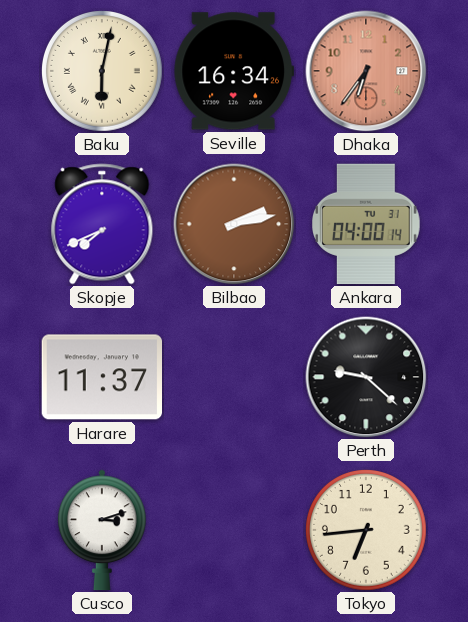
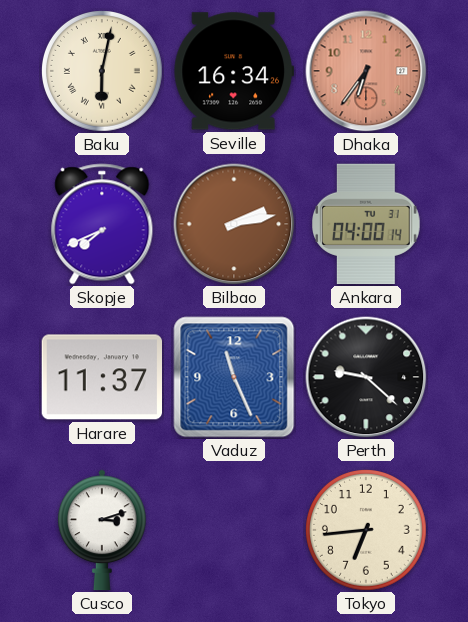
Vaduz: none -> 11:26 (234, 377)
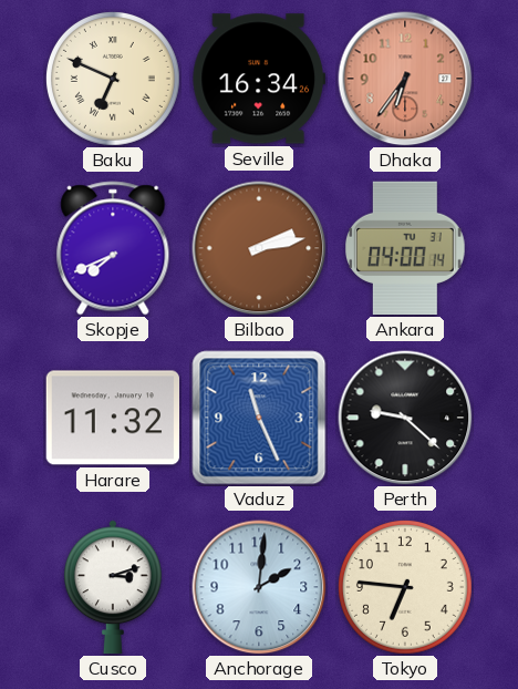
Baku: 6:02 -> 6:49 (113, 79)
Harare: 11:37 -> 11:32 (112, 418)
Anchorage: none -> 2:01 (259, 587)
Tokyo: 6:44 -> 6:46 (405, 587)
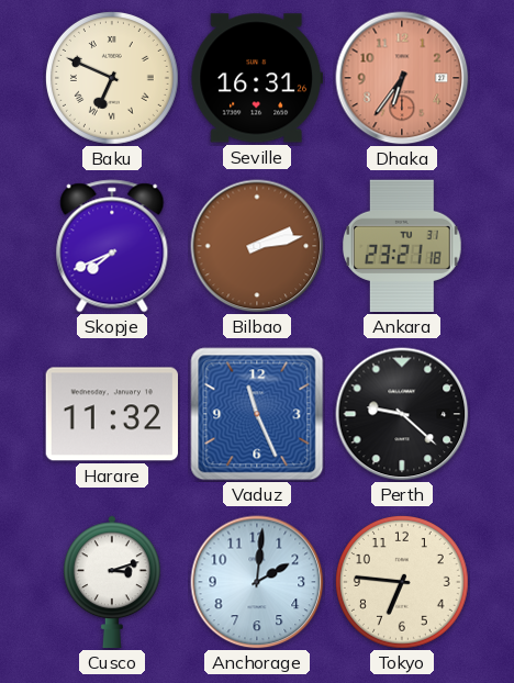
Seville: 16:34 -> 16:31 (256, 78)
Ankara: 04:00 -> 23:21 (403, 246)
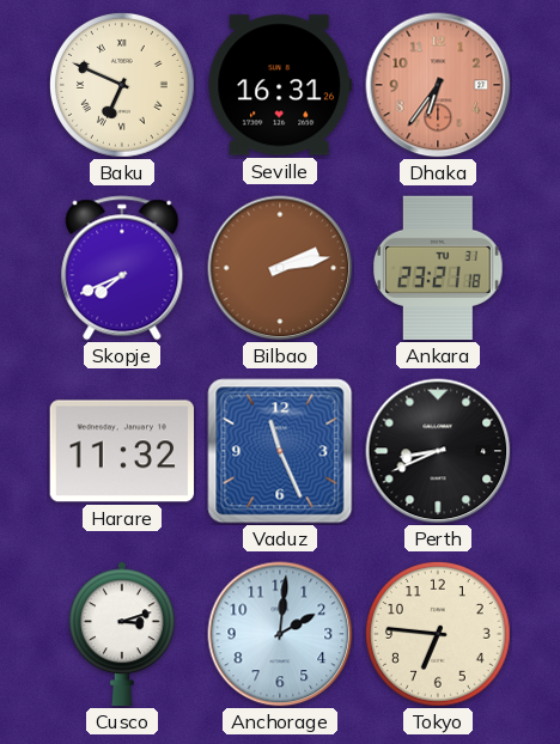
Perth: 9:22 -> 8:41 (438, 451)
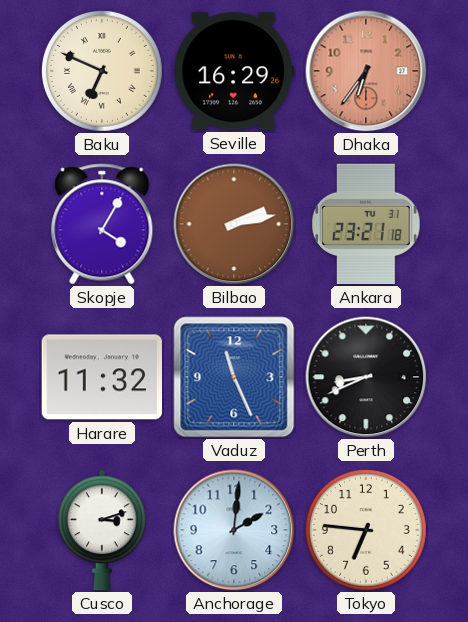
Seville: 16:31 -> 16:29 (233, 71)
Skopje: 7:41 -> 4:05 (102, 224)
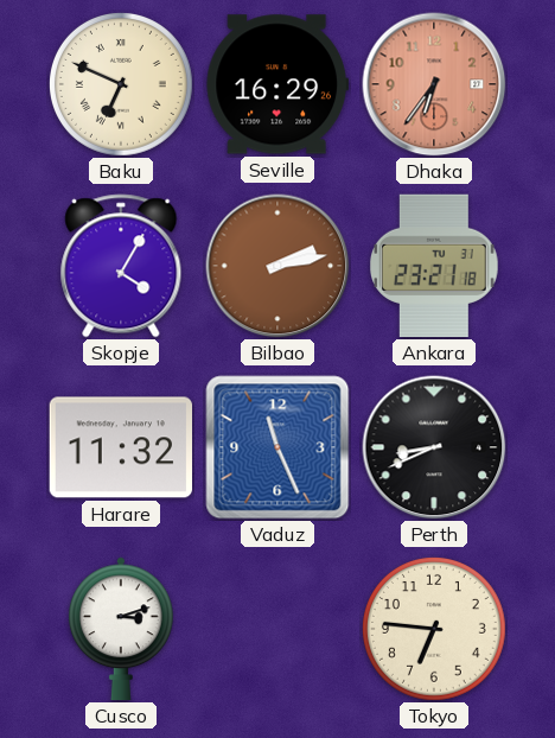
Anchorage: 2:01 -> none (234, 530)
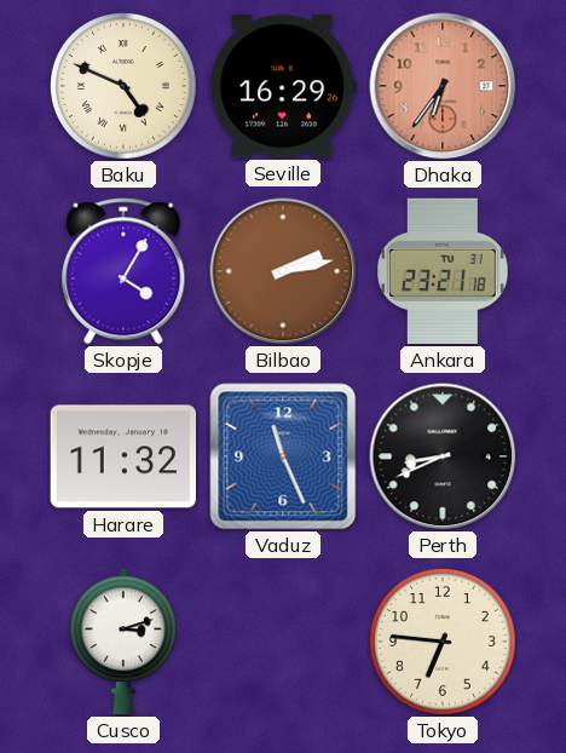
Baku: 6:49 -> 4:49 (123, 86)
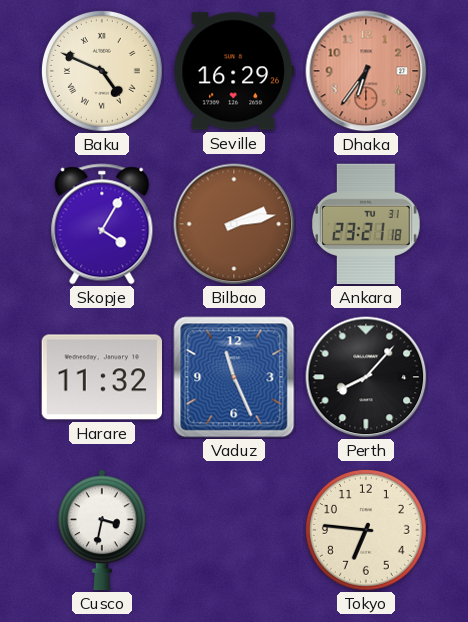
Perth: 8:41 -> 8:07 (366, 377)
Cusco: 3:12 -> 3:32 (102, 530)
